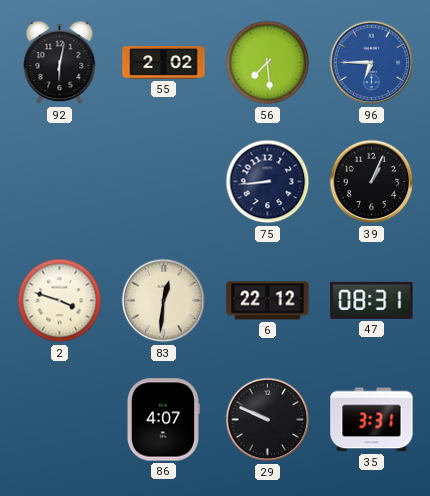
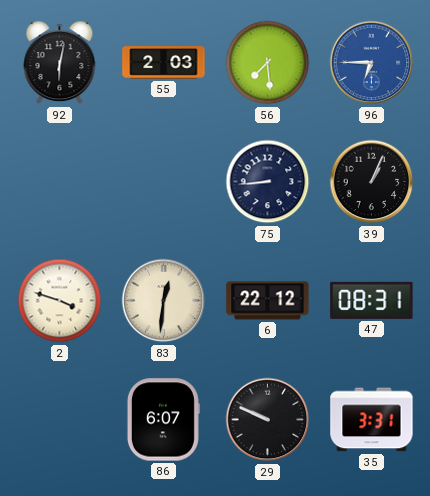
55: 2:02 -> 2:03 (164, 63)
86: 4:07 -> 6:07 (163, 420)
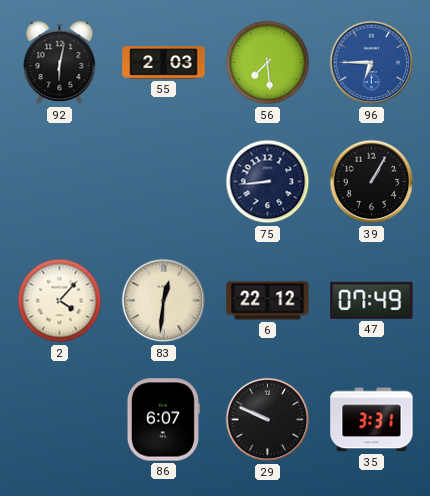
39: 1:04 -> 1:05 (372, 182)
2: 3:48 -> 4:07 (60, 301)
47: 08:31 -> 07:49 (372, 300)
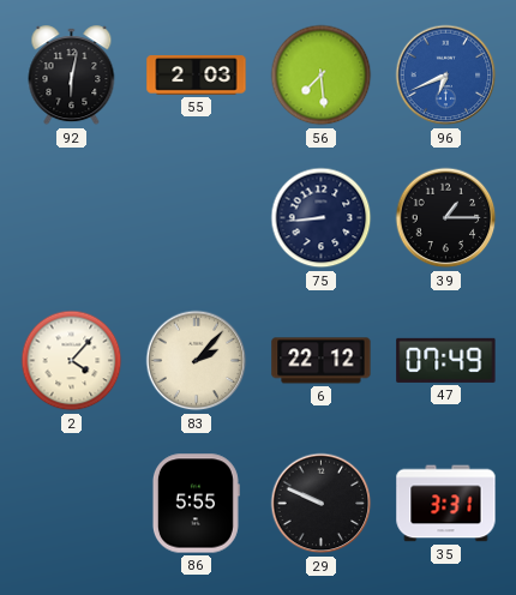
96: 6:45 -> 6:41 (446, 76)
39: 1:05 -> 1:15 (446, 218)
83: 12:31 -> 2:07 (197, 361)
86: 6:07 -> 5:55 (196, 504)
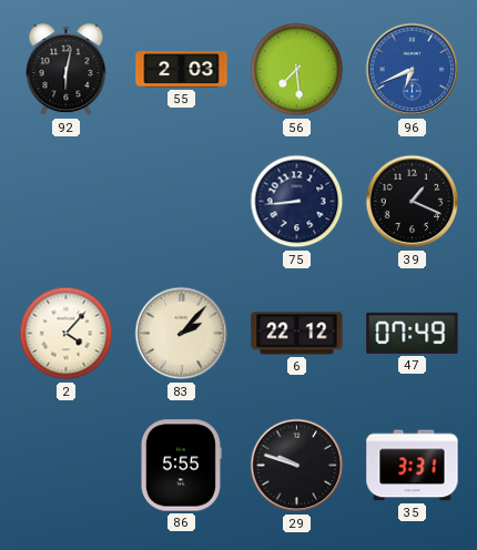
39: 1:15 -> 1:19 (413, 202)
29: 9:49 -> 9:48 (297, 466)
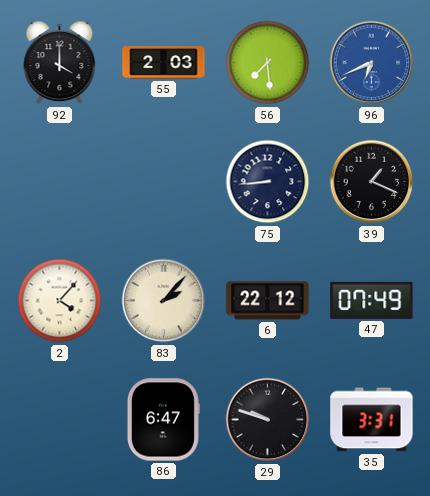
92: 6:02 -> 4:00 (60, 63)
86: 5:55 -> 6:47 (163, 420)
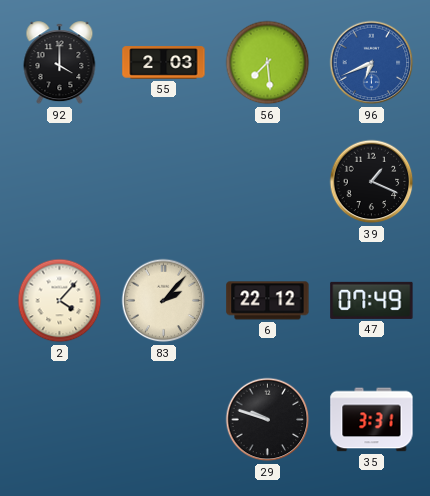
75: 8:44 -> none (268, 182)
86: 6:47 -> none (163, 420)
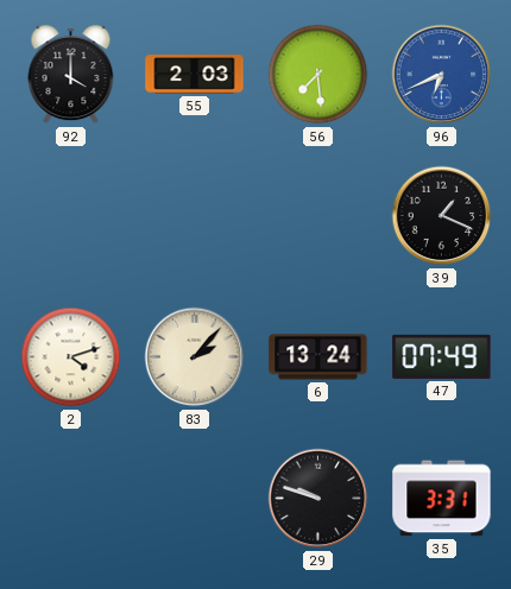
2: 4:07 -> 4:12 (71, 357)
6: 22:12 -> 13:24 (318, 357)
